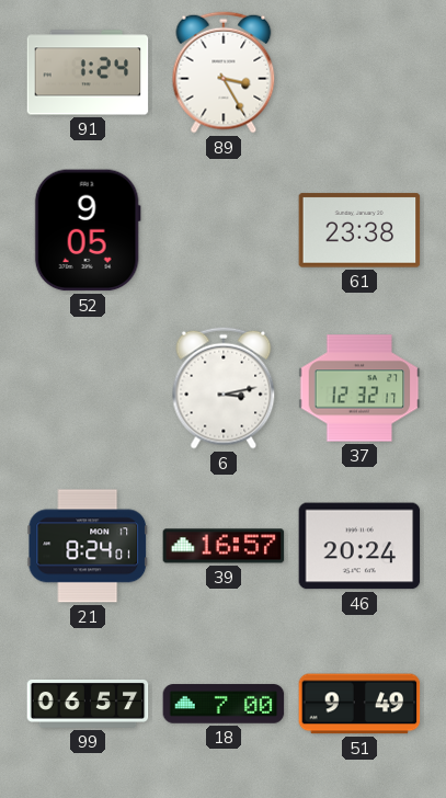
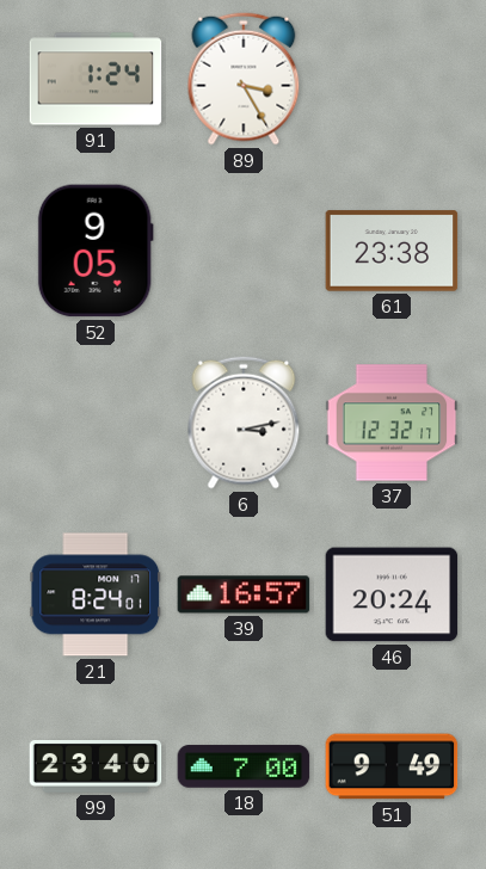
99: 06:57 -> 23:40 (96, 766)
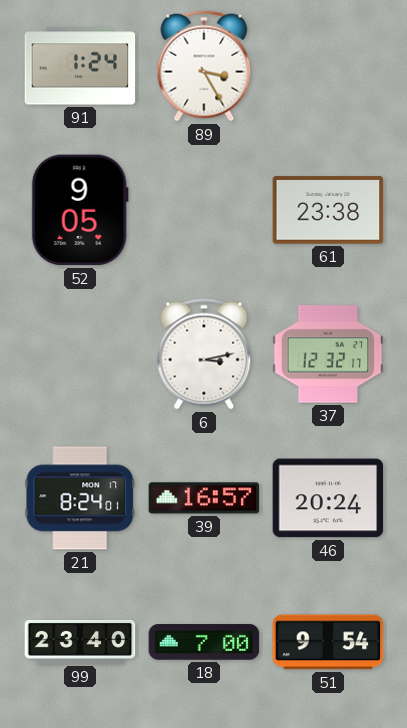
51: 9:49 -> 9:54 (328, 642)
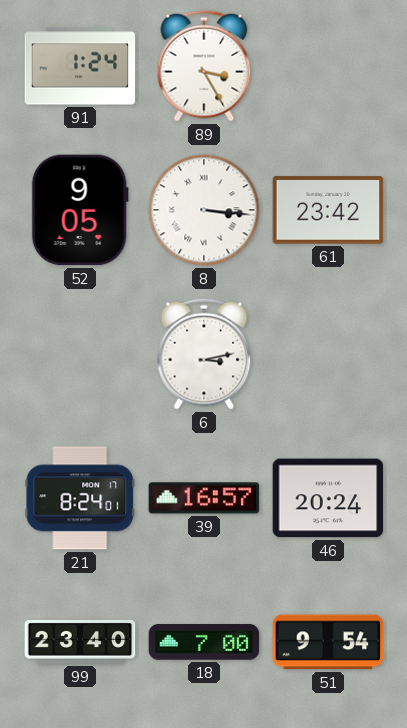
8: none -> 3:16 (204, 210)
61: 23:38 -> 23:42 (328, 210)
37: 12:32 -> none (328, 354)
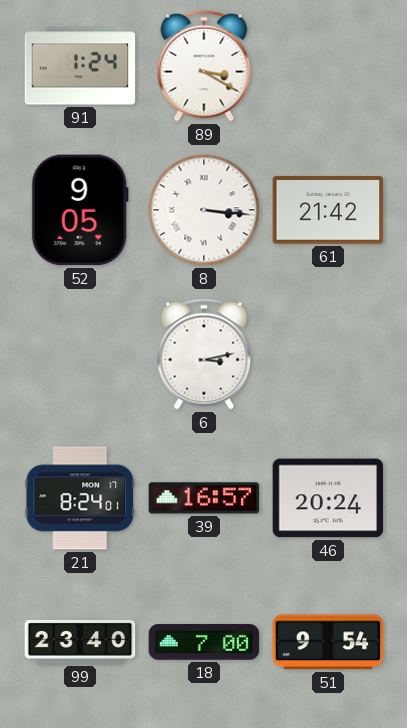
89: 3:25 -> 3:20 (204, 66)
61: 23:42 -> 21:42 (328, 210)
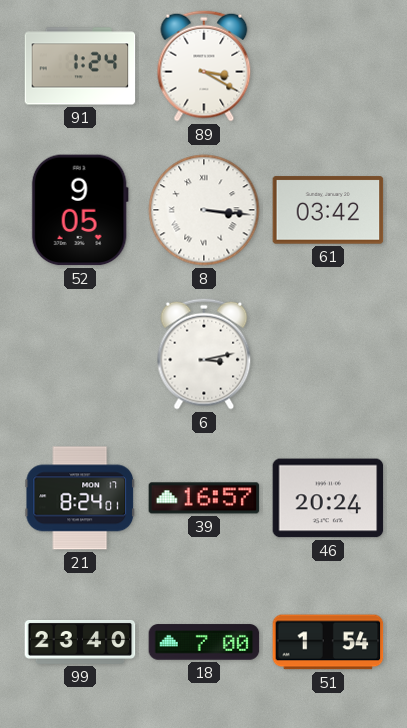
61: 21:42 -> 03:42 (328, 210)
51: 9:54 -> 1:54 (328, 642)
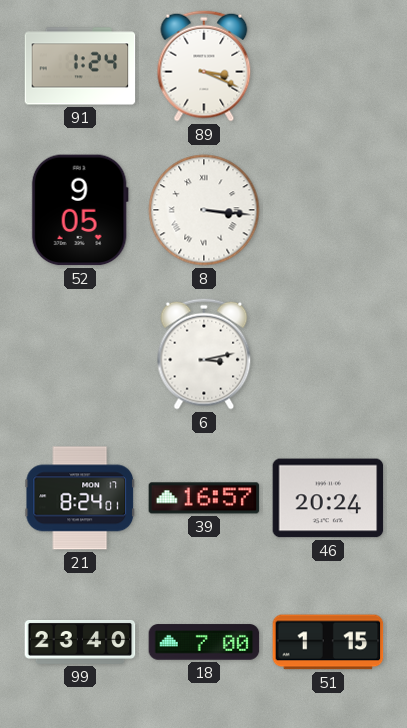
89: 3:20 -> 3:19 (204, 66)
61: 03:42 -> none (328, 210)
51: 1:54 -> 1:15 (328, 642)
